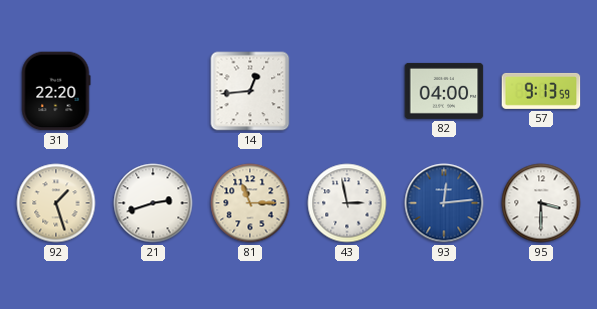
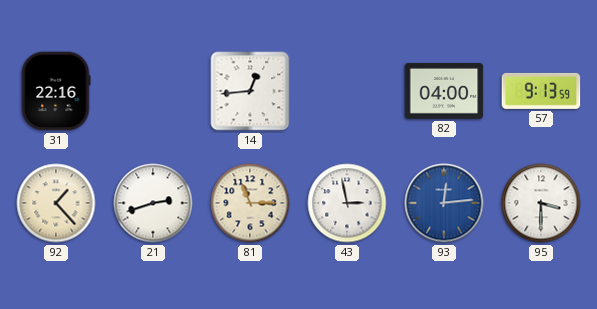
31: 22:20 -> 22:16 (56, 91)
92: 1:27 -> 1:23 (56, 203)
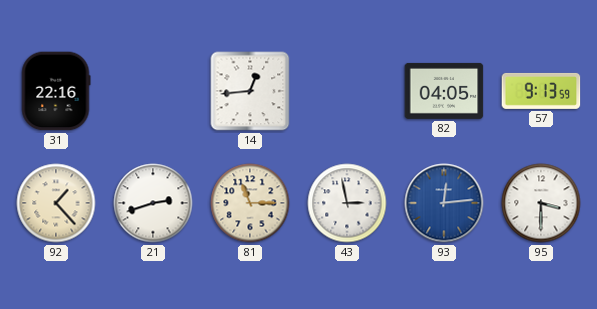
82: 04:00 -> 04:05 (444, 91)
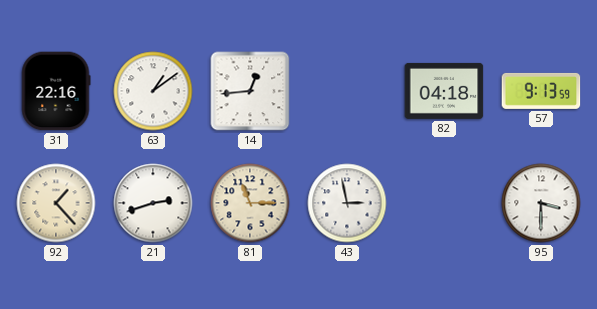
63: none -> 1:09 (153, 91)
82: 04:05 -> 04:18 (444, 91)
93: 12:14 -> none (444, 203)
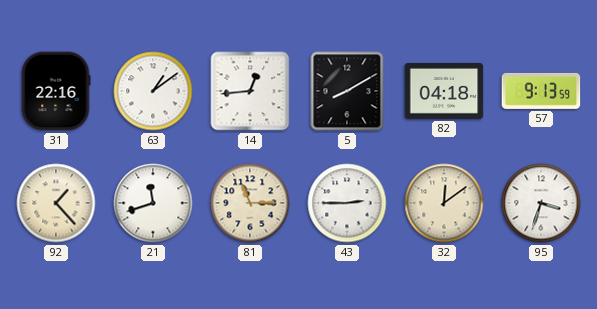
5: none -> 8:10 (347, 91)
21: 2:42 -> 11:42 (153, 203)
43: 2:58 -> 2:45 (347, 203)
32: none -> 12:09 (444, 203)
95: 3:30 -> 3:33 (541, 203)
